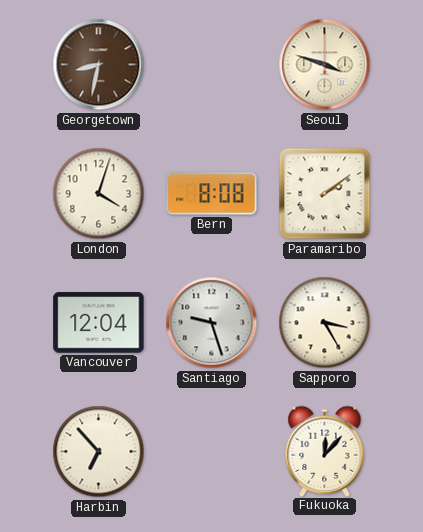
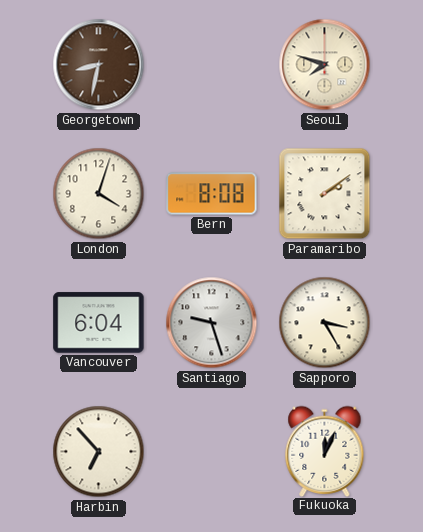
Seoul: 3:48 -> 7:48 (325, 65)
Vancouver: 12:04 -> 6:04 (99, 323)
Fukuoka: 12:07 -> 12:04 (325, 451)
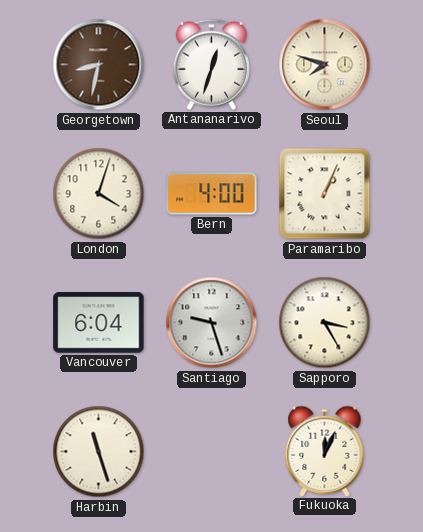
Antananarivo: none -> 12:33 (211, 64)
Bern: 8:08 -> 4:00 (212, 194)
Paramaribo: 2:09 -> 1:04 (325, 194)
Harbin: 6:53 -> 11:27 (99, 452)
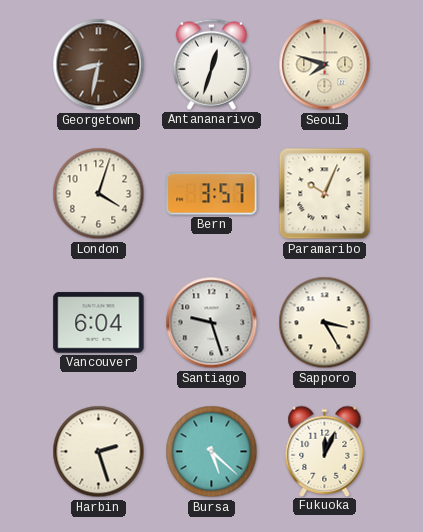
Bern: 4:00 -> 3:57 (212, 194)
Paramaribo: 1:04 -> 10:04 (325, 194)
Harbin: 11:27 -> 2:27 (99, 452)
Bursa: none -> 5:22 (212, 452)
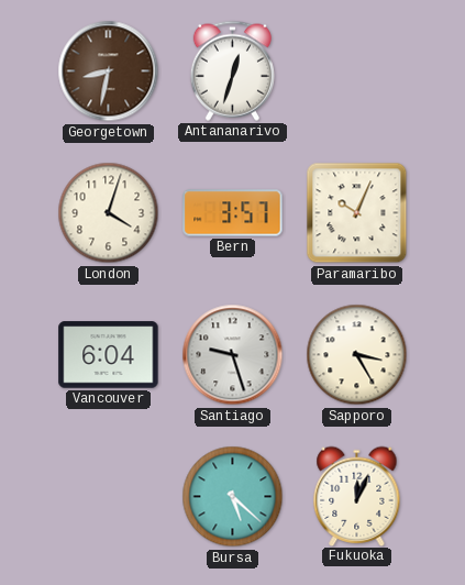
Seoul: 7:48 -> none (325, 65)
Harbin: 2:27 -> none (99, 452)
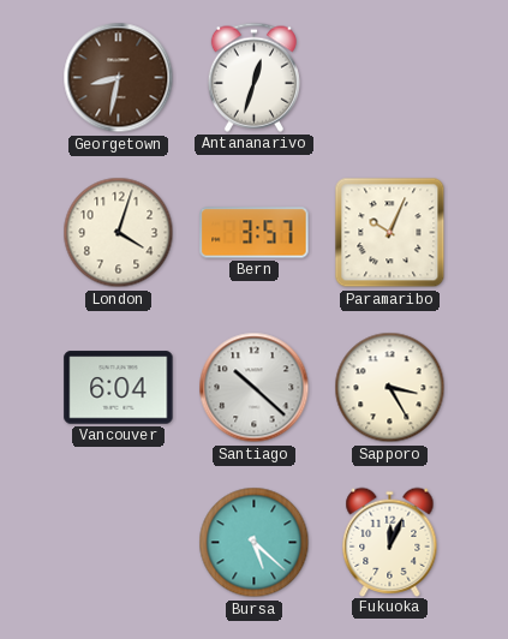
Santiago: 9:27 -> 10:22 (255, 388)
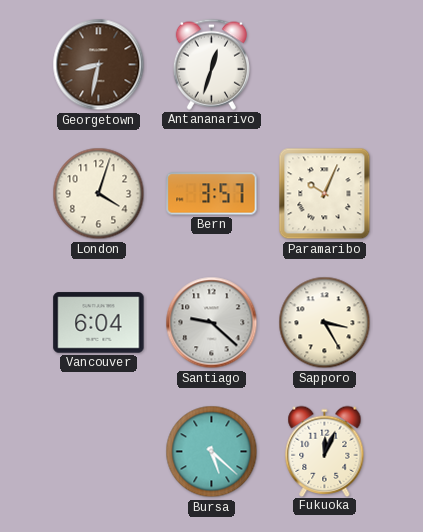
Santiago: 10:22 -> 9:22 (212, 323)
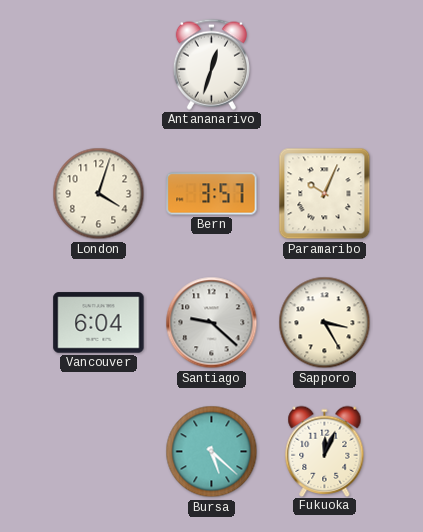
Georgetown: 8:32 -> none (99, 65)
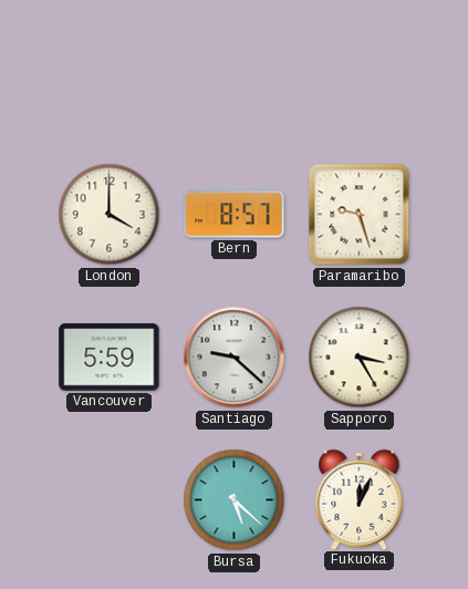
Antananarivo: 12:33 -> none (211, 64)
London: 4:03 -> 4:00 (110, 215)
Bern: 3:57 -> 8:57 (235, 215)
Paramaribo: 10:04 -> 9:27 (360, 215)
Vancouver: 6:04 -> 5:59 (110, 358)
